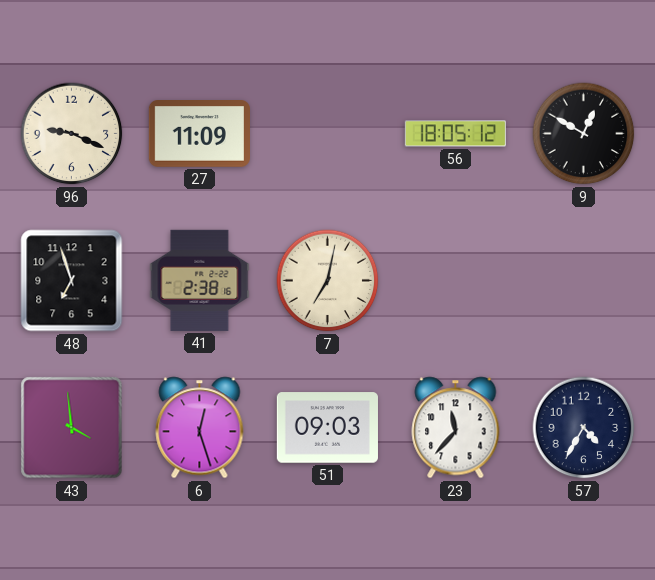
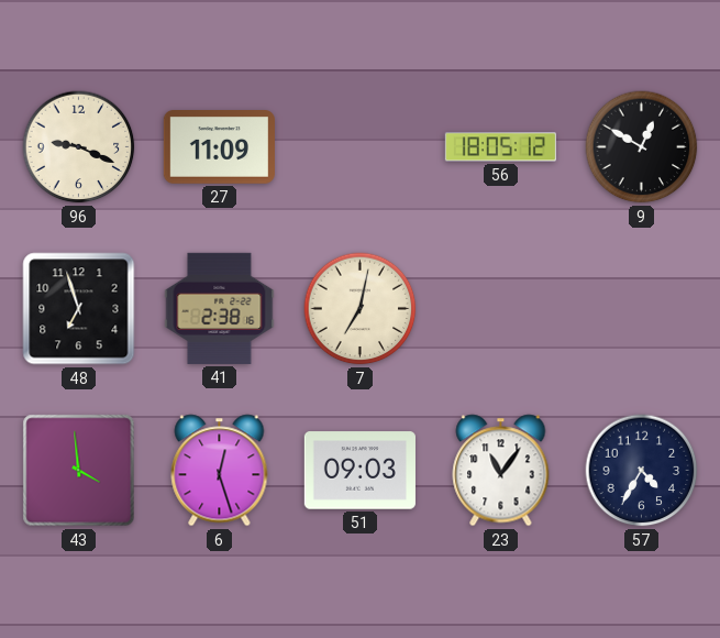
23: 11:37 -> 11:06 (501, 471)
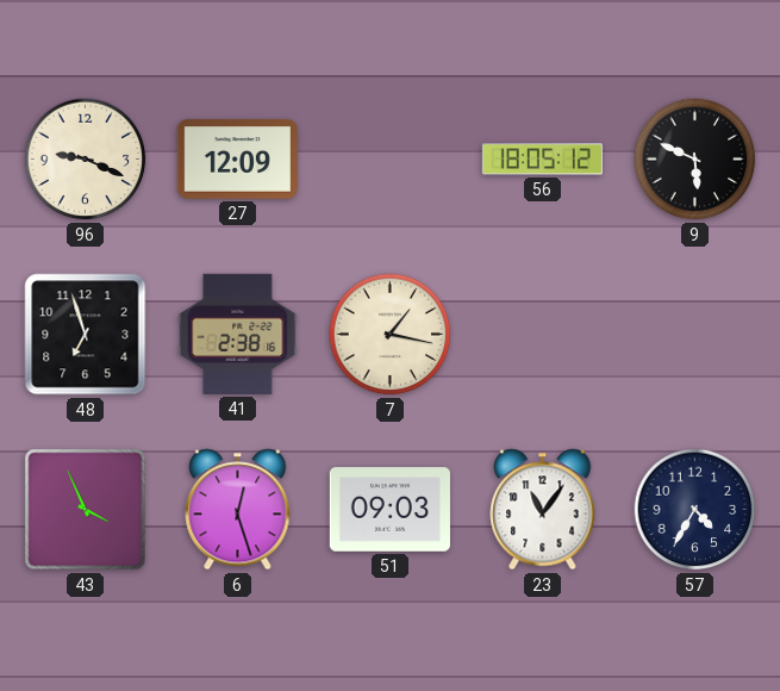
27: 11:09 -> 12:09 (237, 160)
9: 12:50 -> 5:49 (695, 160)
7: 7:02 -> 1:17 (391, 335)
43: 3:59 -> 3:56 (86, 510)
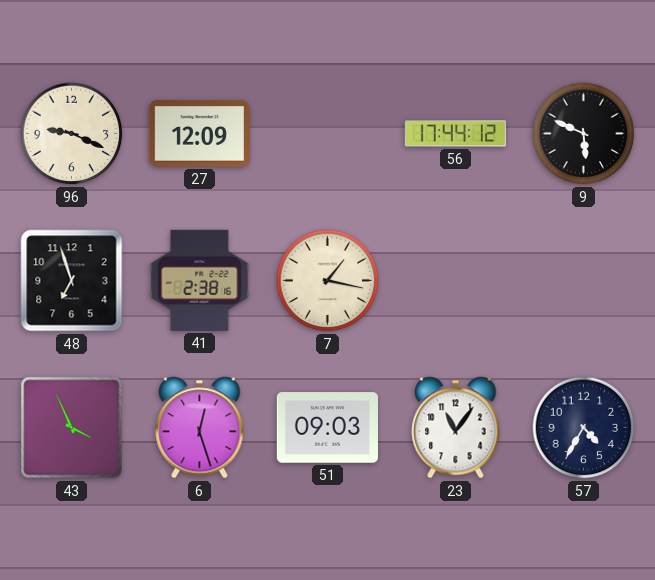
56: 18:05 -> 17:44 (455, 134)
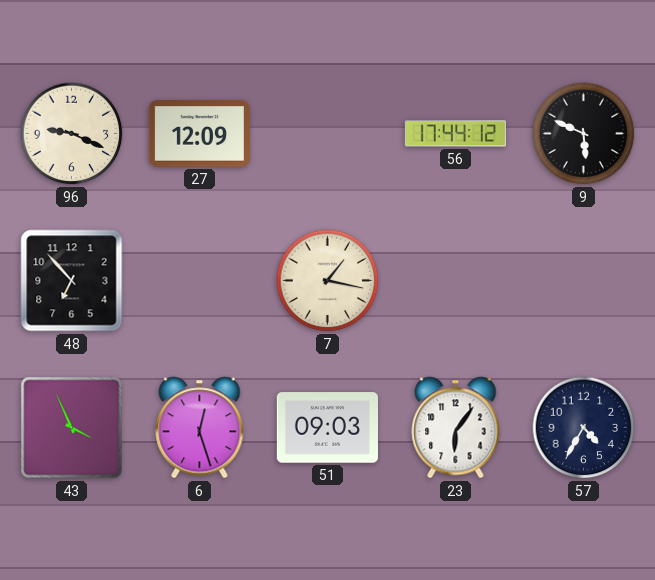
48: 6:57 -> 6:53 (72, 281)
41: 2:38 -> none (200, 280)
23: 11:06 -> 6:06 (456, 428)
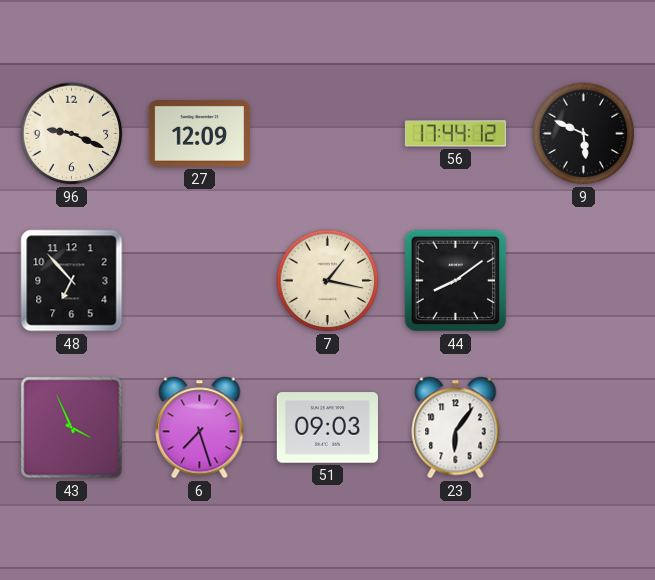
44: none -> 8:09 (456, 281)
6: 12:27 -> 7:27 (200, 428)
57: 4:35 -> none (584, 428)
